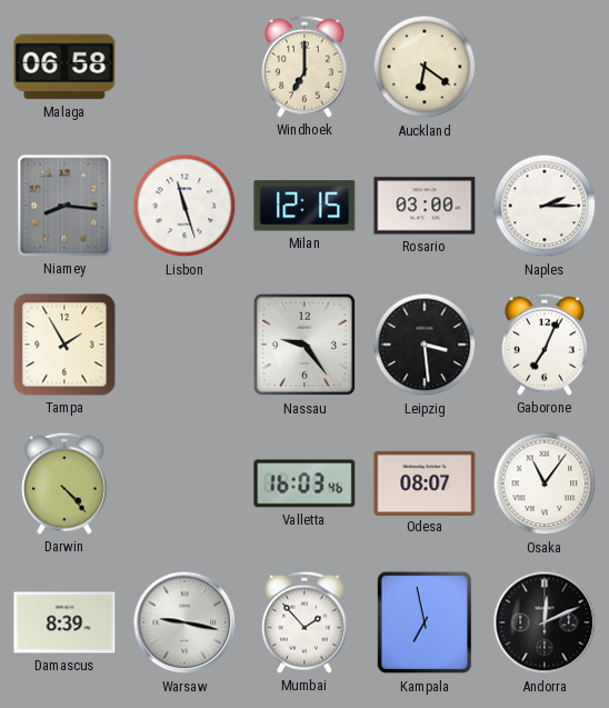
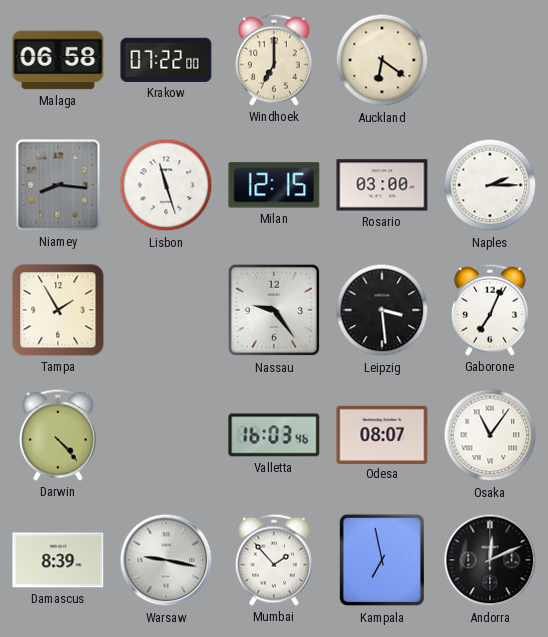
Krakow: none -> 07:22 (166, 60)
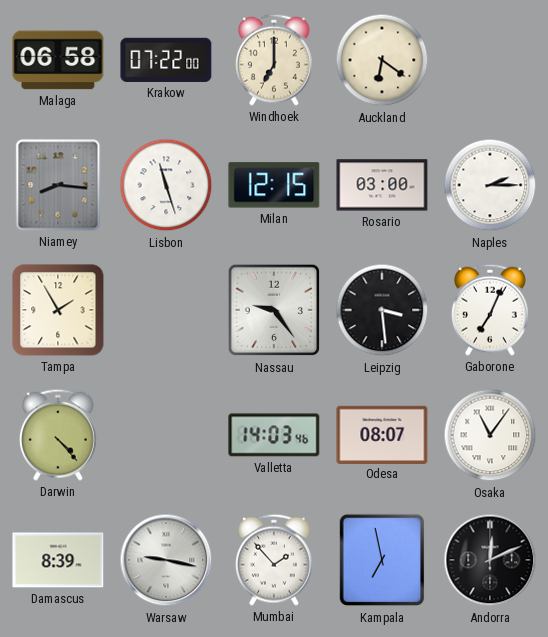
Valletta: 16:03 -> 14:03 (274, 435)
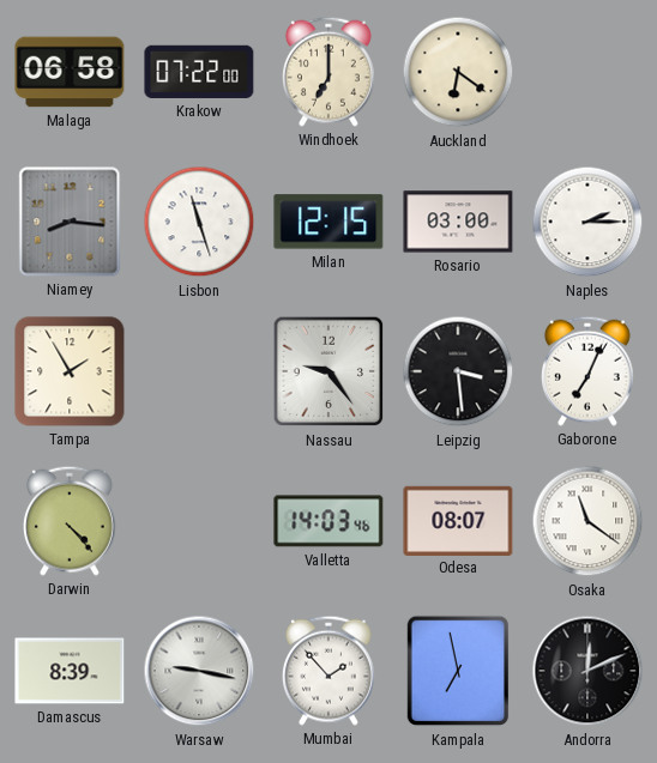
Osaka: 11:06 -> 11:21 (587, 521)
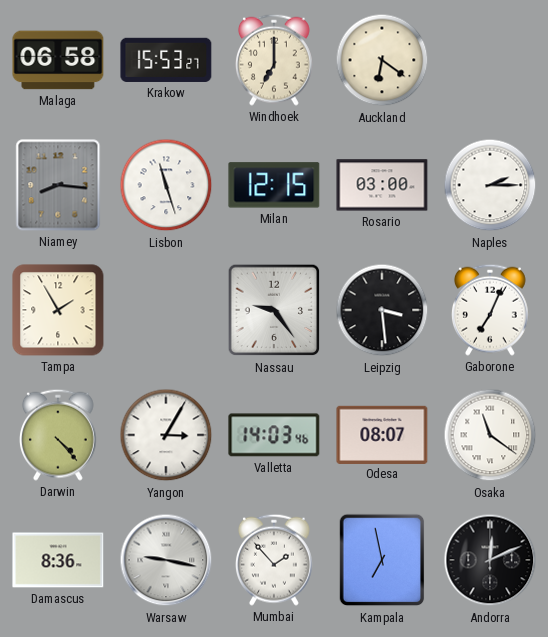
Krakow: 07:22 -> 15:53 (166, 60)
Yangon: none -> 3:05 (166, 435)
Damascus: 8:39 -> 8:36 (58, 560)
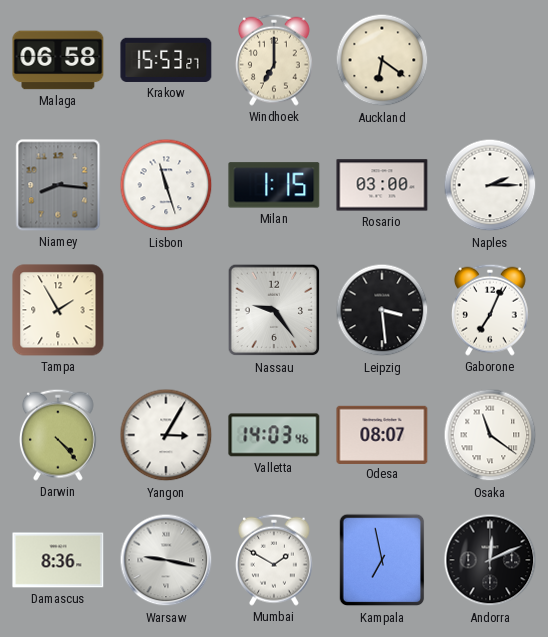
Milan: 12:15 -> 1:15 (274, 185)
Mumbai: 1:53 -> 1:50 (274, 560)
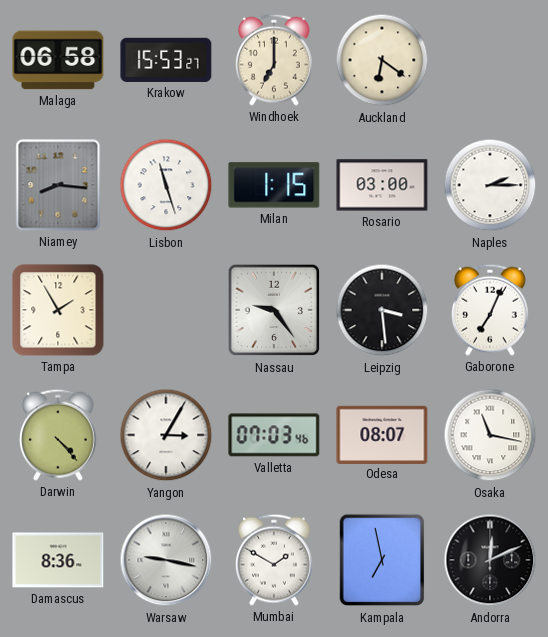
Valletta: 14:03 -> 07:03 (274, 435)
Osaka: 11:21 -> 11:17 (490, 435)
